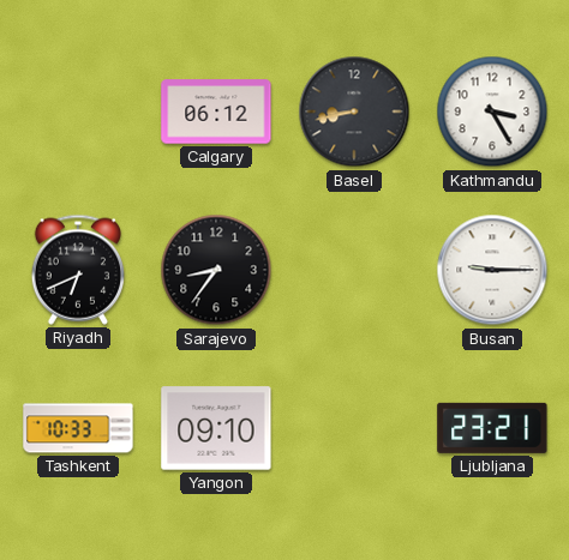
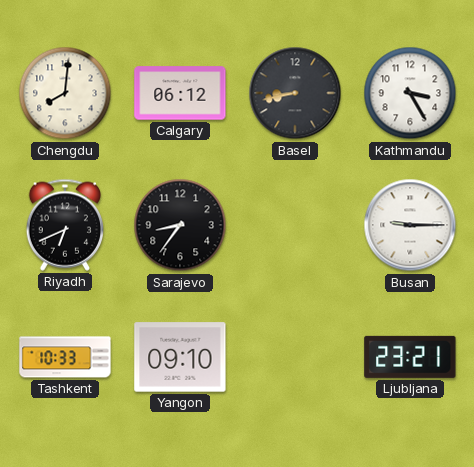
Chengdu: none -> 8:01 (65, 93)
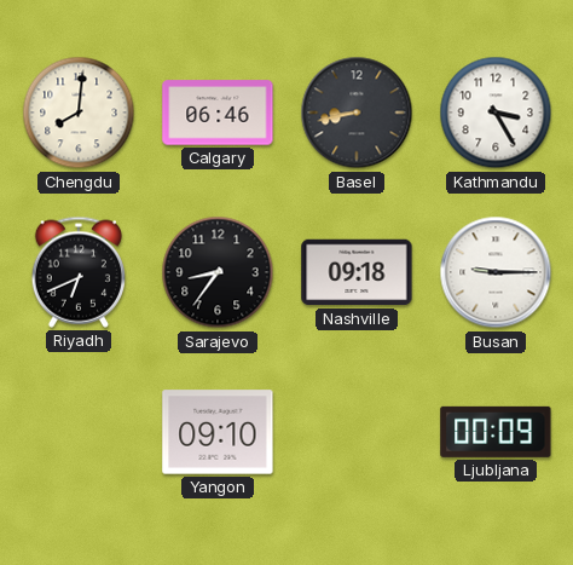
Calgary: 06:12 -> 06:46 (218, 113)
Nashville: none -> 09:18 (357, 272)
Tashkent: 10:33 -> none (65, 357)
Ljubljana: 23:21 -> 00:09 (496, 432)
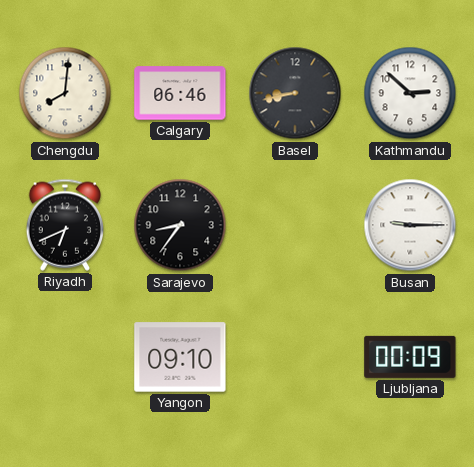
Kathmandu: 3:25 -> 2:52 (410, 93)
Nashville: 09:18 -> none (357, 272)
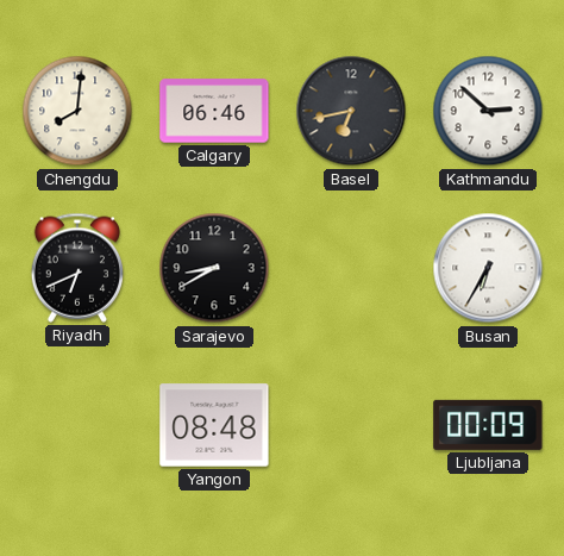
Basel: 8:43 -> 6:43 (351, 111)
Sarajevo: 8:36 -> 8:40 (214, 268)
Busan: 9:15 -> 6:35 (488, 268)
Yangon: 09:10 -> 08:48 (214, 425)
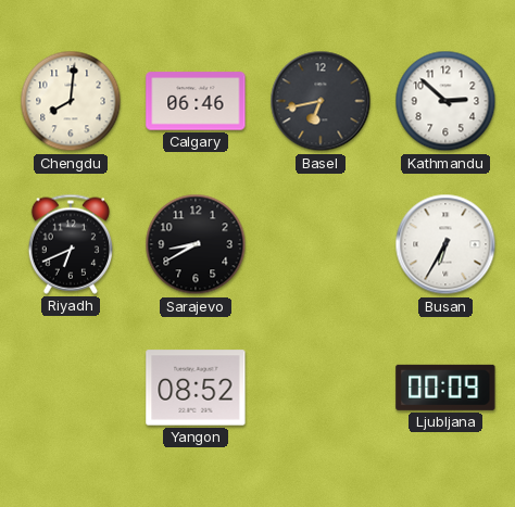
Yangon: 08:48 -> 08:52 (196, 388)
